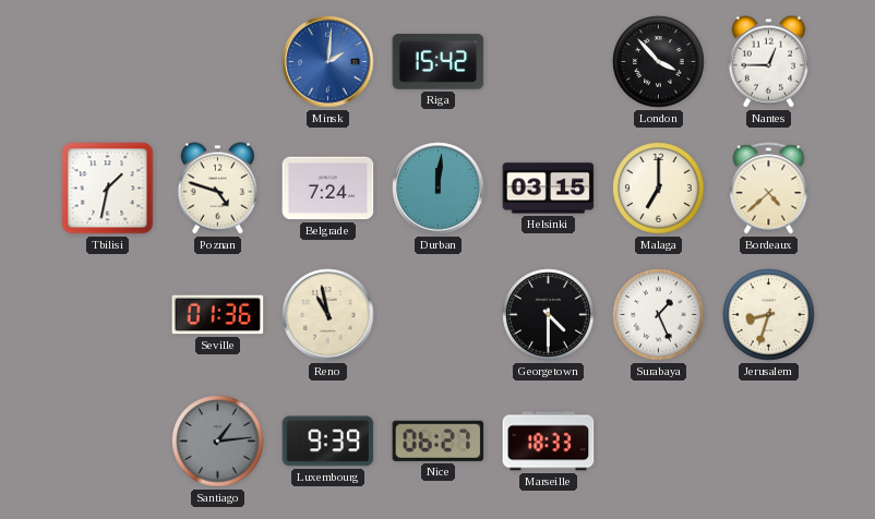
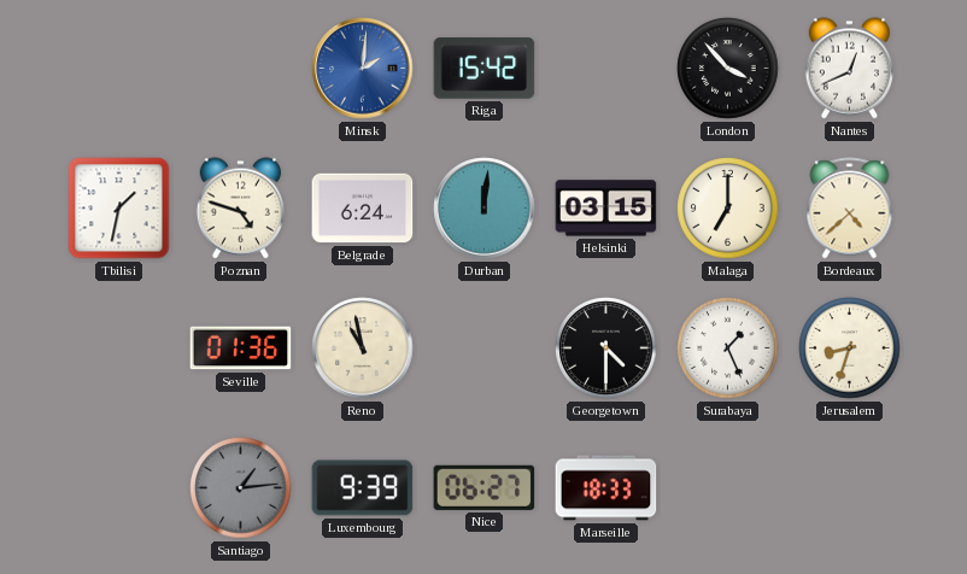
Nantes: 12:45 -> 12:41 (849, 69)
Belgrade: 7:24 -> 6:24 (363, 209)
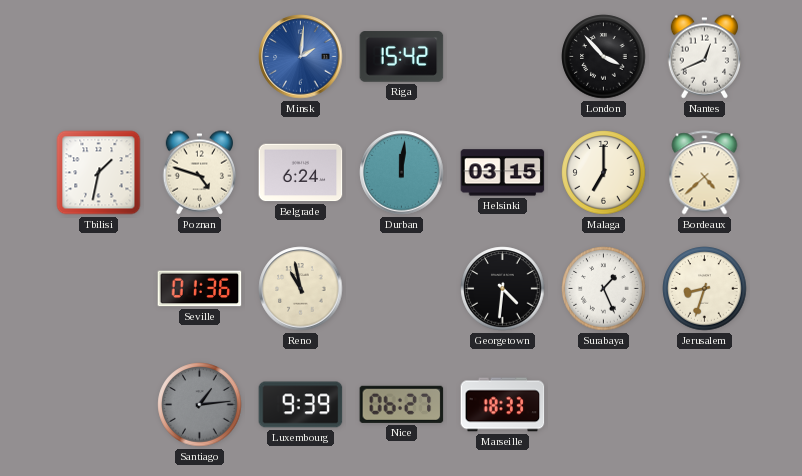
Georgetown: 4:30 -> 4:31 (503, 289)
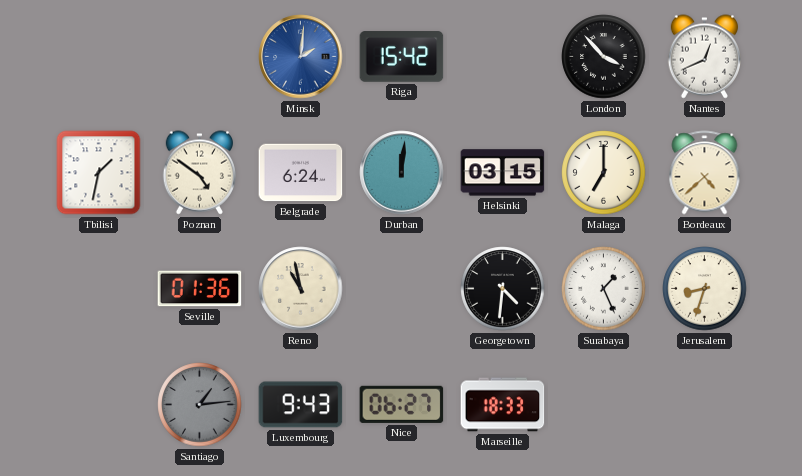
Poznan: 4:48 -> 4:51 (199, 173)
Luxembourg: 9:39 -> 9:43 (301, 405)
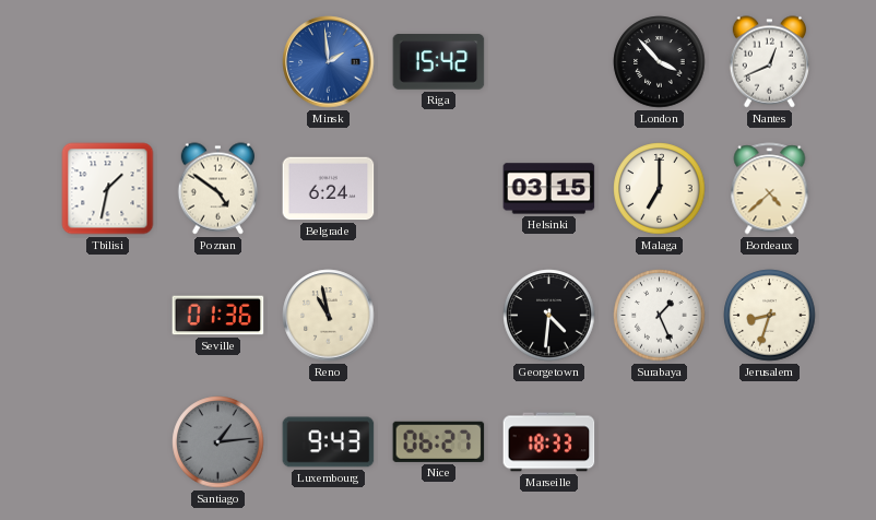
Minsk: 2:01 -> 1:59 (329, 62)
Durban: 12:01 -> none (402, 173)
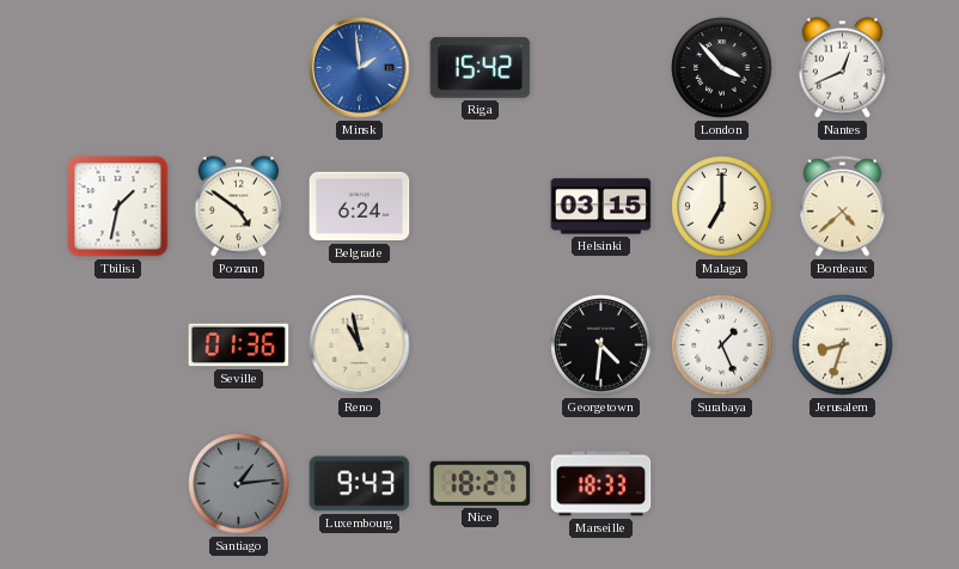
Nice: 06:27 -> 18:27 (481, 483)
